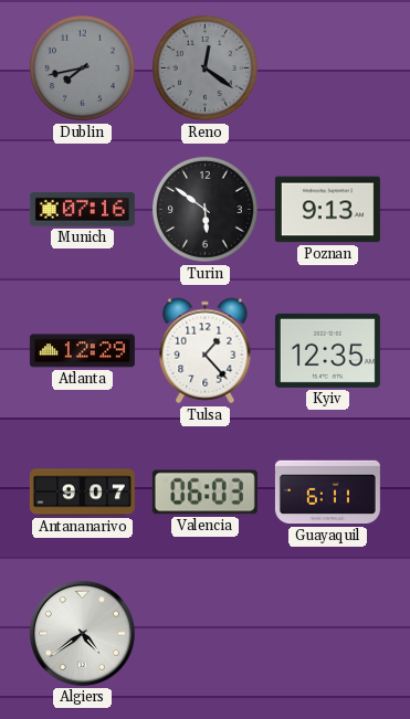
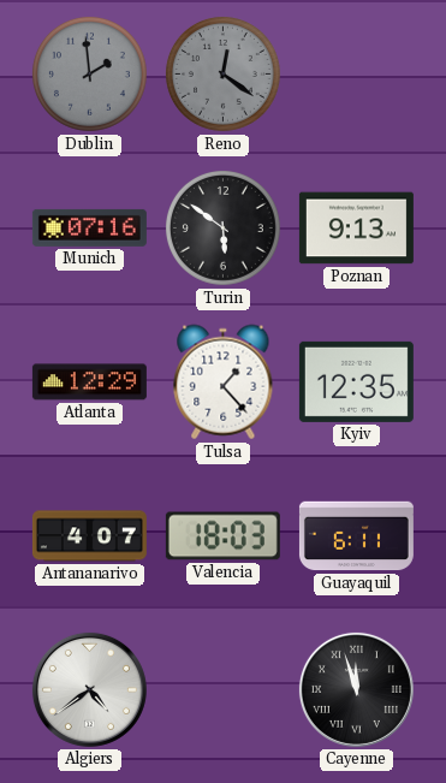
Dublin: 7:43 -> 1:59 (89, 73)
Antananarivo: 9:07 -> 4:07 (89, 536)
Valencia: 06:03 -> 18:03 (222, 536)
Cayenne: none -> 11:57 (356, 689)
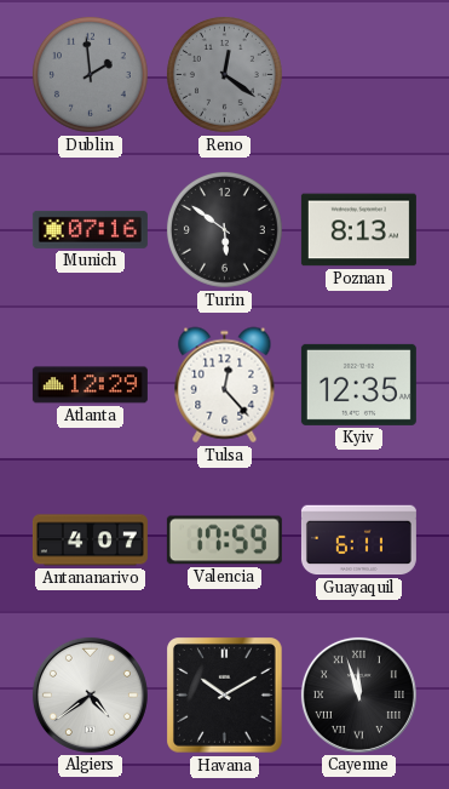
Poznan: 9:13 -> 8:13 (358, 230)
Tulsa: 1:23 -> 12:23 (225, 385)
Valencia: 18:03 -> 17:59 (224, 541)
Havana: none -> 10:10 (225, 696)
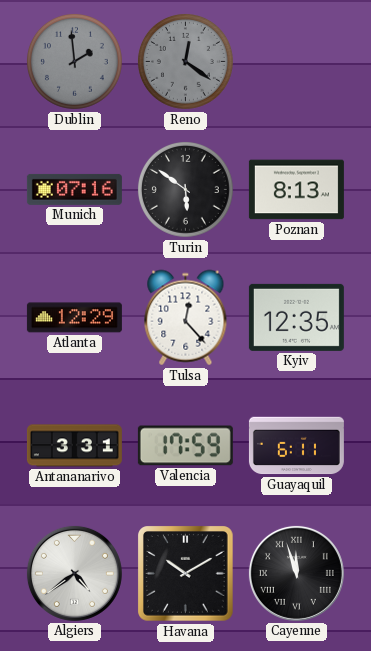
Antananarivo: 4:07 -> 3:31 (74, 446)
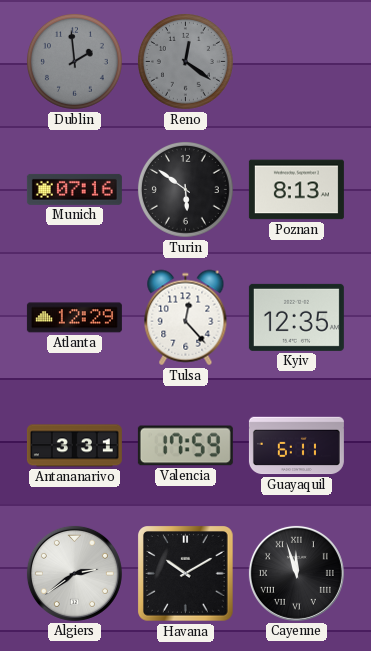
Algiers: 4:39 -> 2:39 (74, 573)
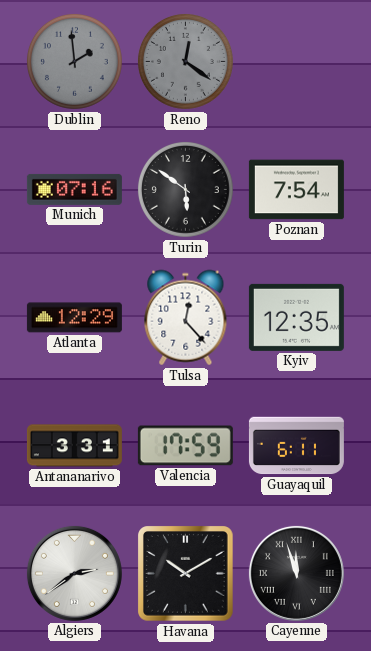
Poznan: 8:13 -> 7:54 (296, 190)
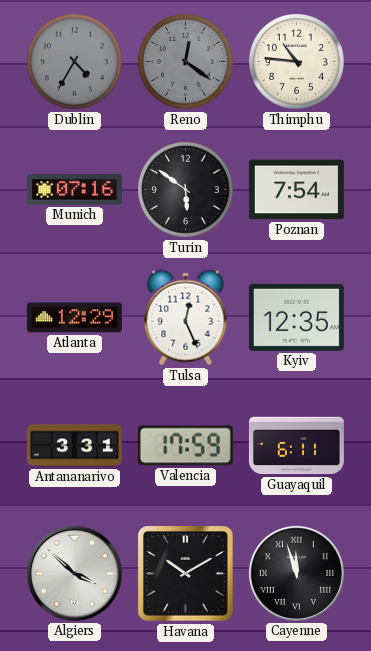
Dublin: 1:59 -> 4:35 (74, 61)
Thimphu: none -> 10:46 (296, 61)
Tulsa: 12:23 -> 12:26 (186, 318)
Algiers: 2:39 -> 3:52 (74, 573)
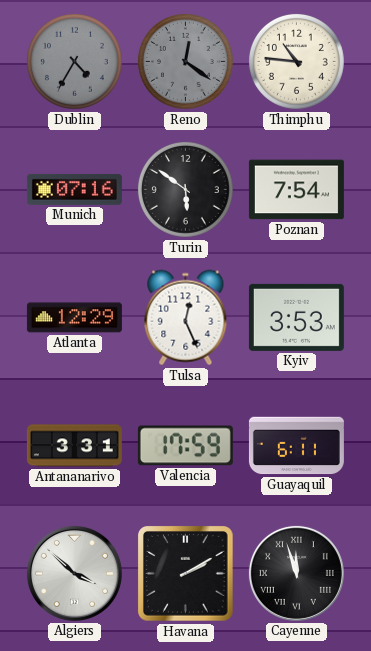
Kyiv: 12:35 -> 3:53 (296, 317)
Havana: 10:10 -> 2:10 (186, 574)
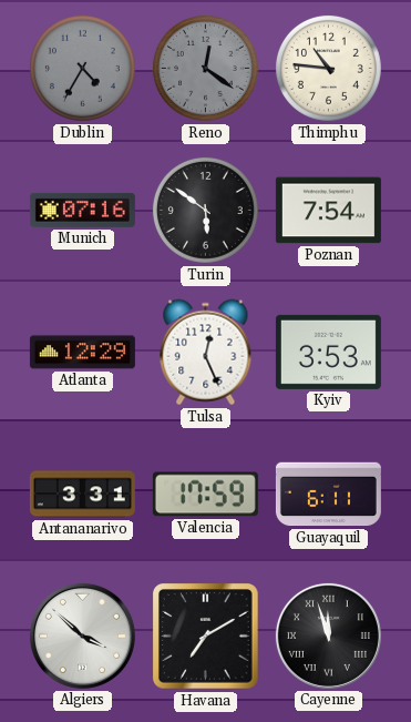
Havana: 2:10 -> 7:10 (206, 637)
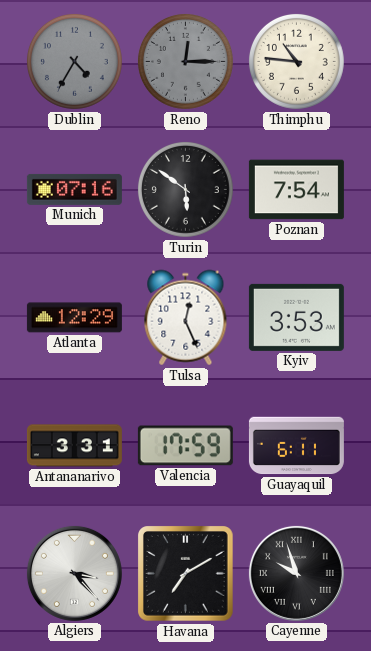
Reno: 12:21 -> 12:15 (185, 61)
Algiers: 3:52 -> 3:23 (74, 573)
Cayenne: 11:57 -> 9:57 (296, 573)
